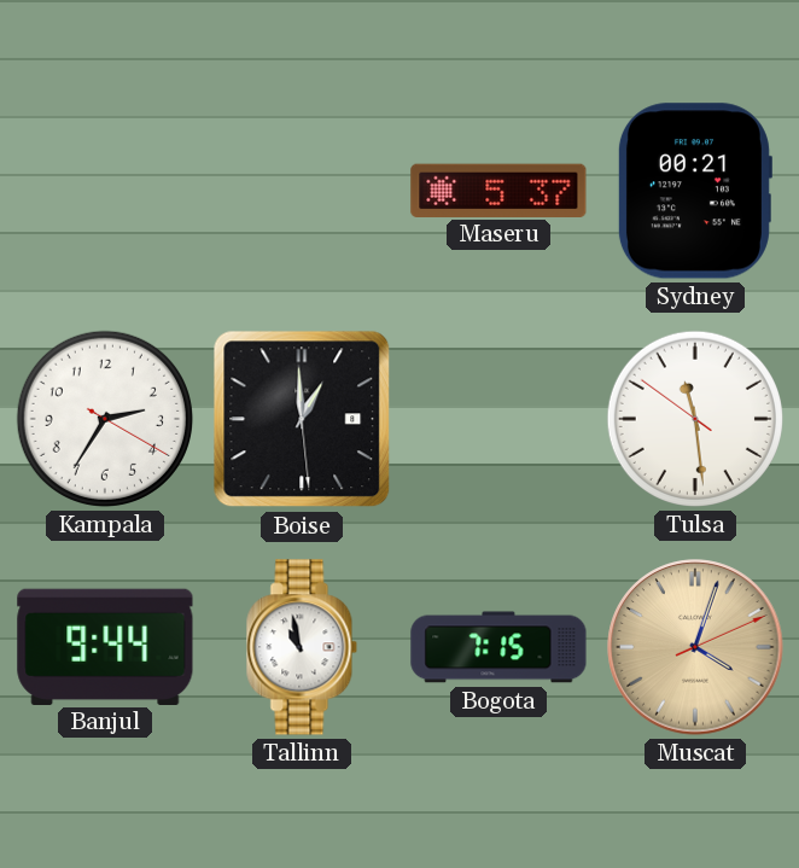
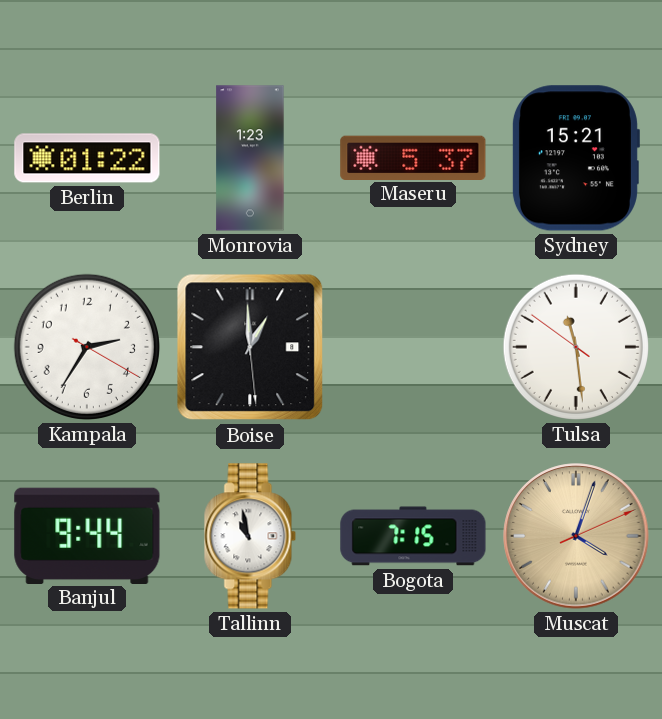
Berlin: none -> 01:22 (87, 158)
Monrovia: none -> 1:23 (250, 158)
Sydney: 00:21 -> 15:21 (575, 158)
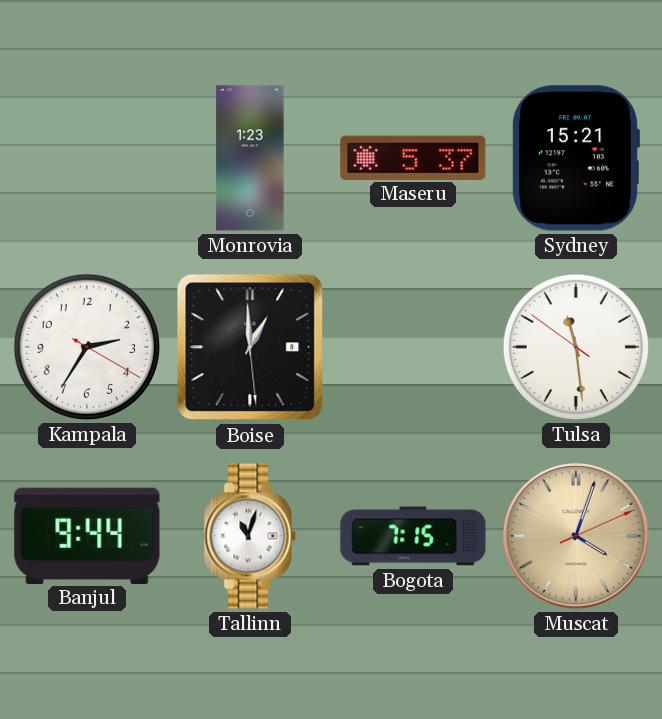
Berlin: 01:22 -> none (87, 158)
Tallinn: 10:58 -> 11:03 (250, 536)
